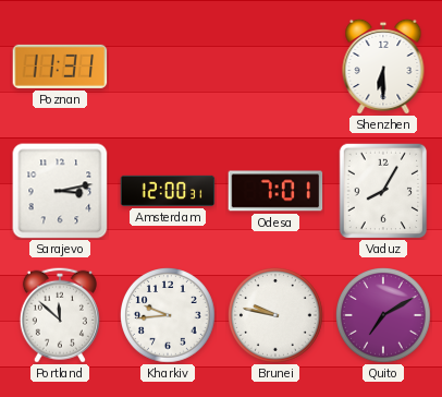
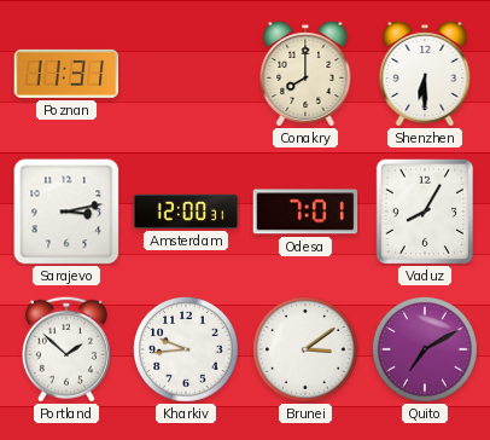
Conakry: none -> 8:00 (305, 74)
Portland: 11:52 -> 1:52 (66, 349)
Brunei: 9:47 -> 3:09 (307, 351)
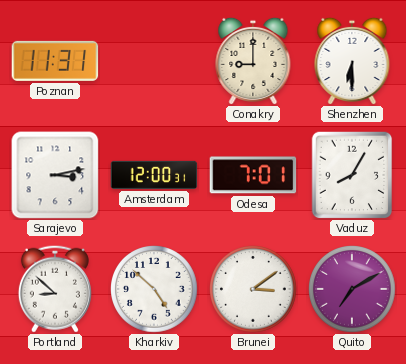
Conakry: 8:00 -> 9:00 (253, 61)
Portland: 1:52 -> 8:52 (55, 289)
Kharkiv: 9:44 -> 4:52 (155, 290)
